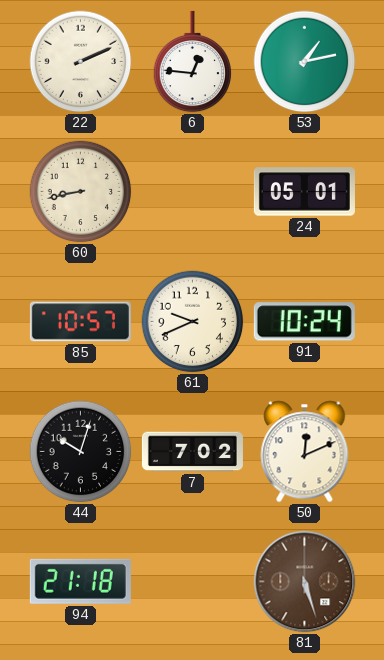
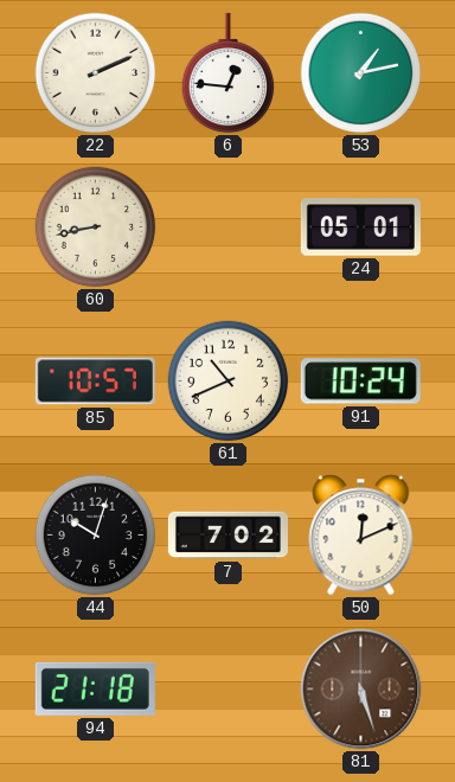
61: 9:41 -> 10:41 (229, 382)
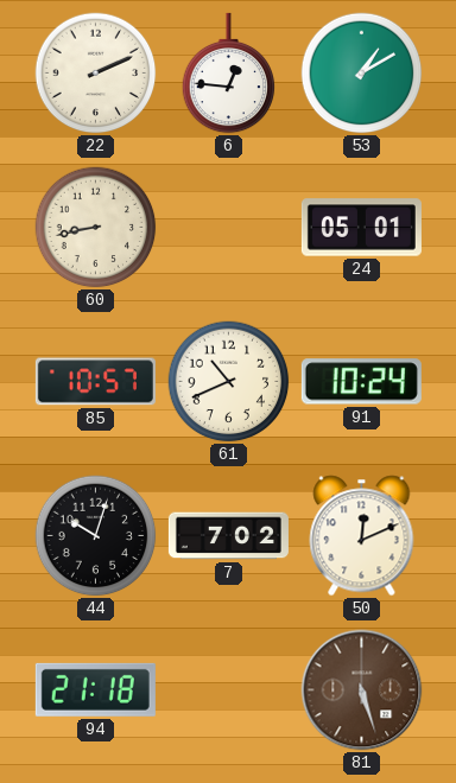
53: 1:13 -> 1:10 (362, 74)
